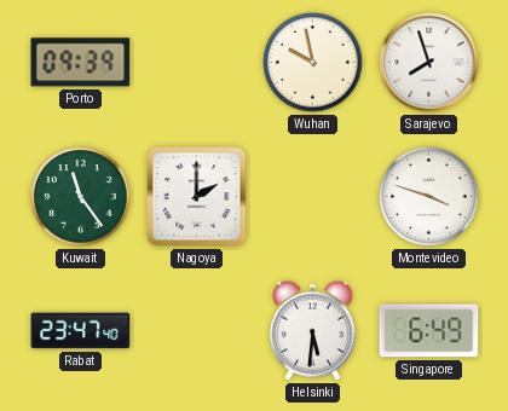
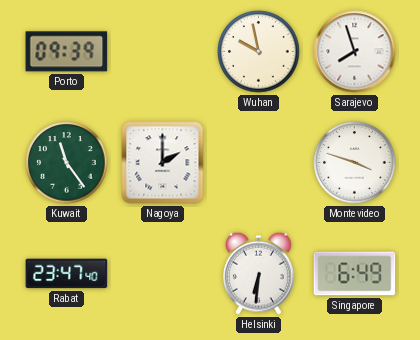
Helsinki: 5:31 -> 6:31 (258, 273)
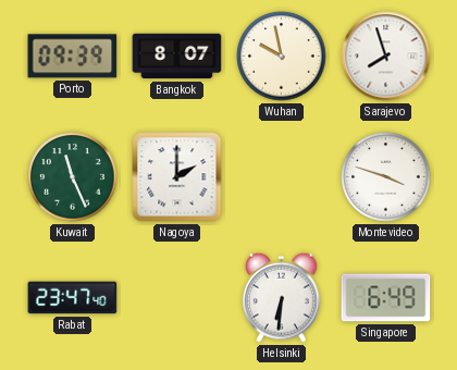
Bangkok: none -> 8:07 (177, 57)
Kuwait: 11:24 -> 11:26 (73, 177)
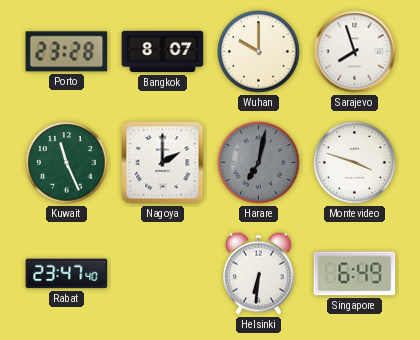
Porto: 09:39 -> 23:28 (67, 52)
Wuhan: 9:58 -> 10:00 (259, 52)
Harare: none -> 7:02 (259, 163)
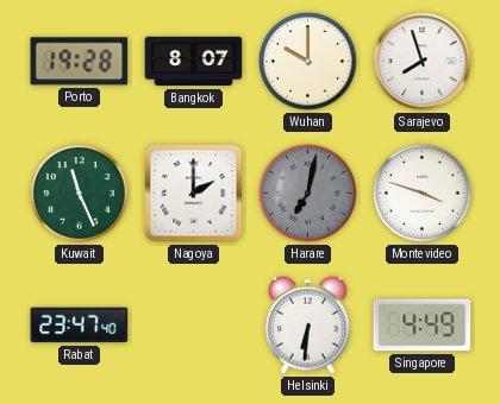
Porto: 23:28 -> 19:28 (80, 62)
Singapore: 6:49 -> 4:49 (423, 326)
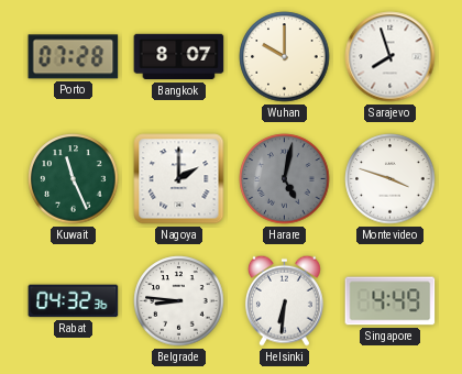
Porto: 19:28 -> 07:28 (74, 57)
Harare: 7:02 -> 5:02 (285, 179)
Rabat: 23:47 -> 04:32 (74, 301)
Belgrade: none -> 8:46 (179, 301)
